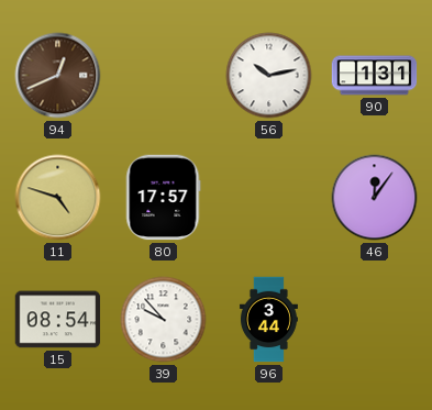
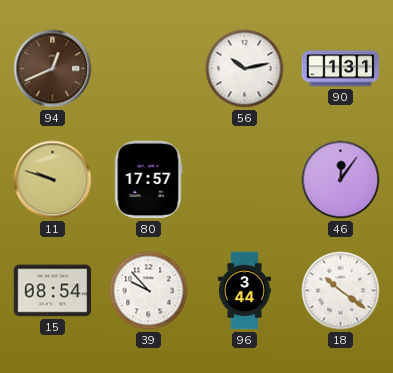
11: 4:48 -> 9:48 (53, 180)
18: none -> 10:21 (341, 291)
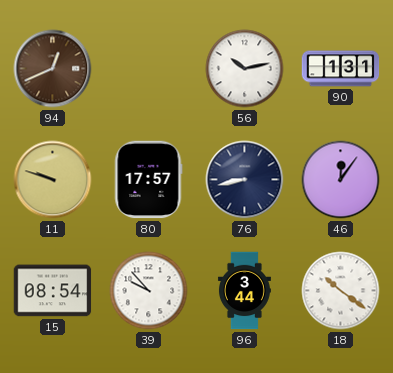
76: none -> 8:43 (245, 180)
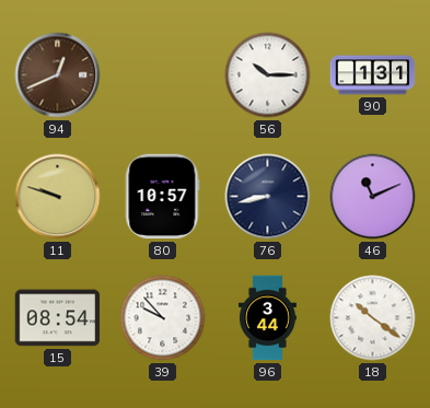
56: 10:13 -> 10:15 (268, 75)
80: 17:57 -> 10:57 (162, 197)
46: 12:06 -> 11:11 (373, 197)
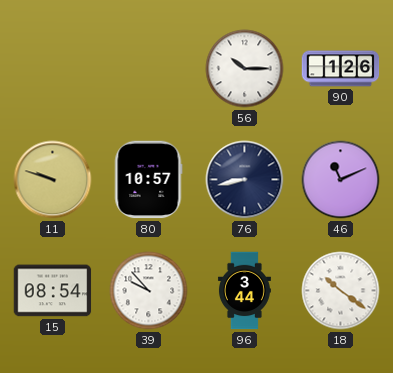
94: 12:41 -> none (58, 75)
90: 1:31 -> 1:26 (341, 69)
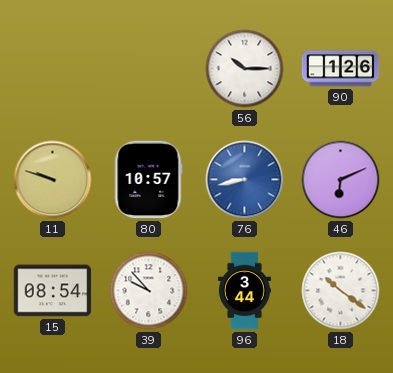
76 dial: navy -> blue (245, 180)
46: 11:11 -> 6:11 (341, 180)
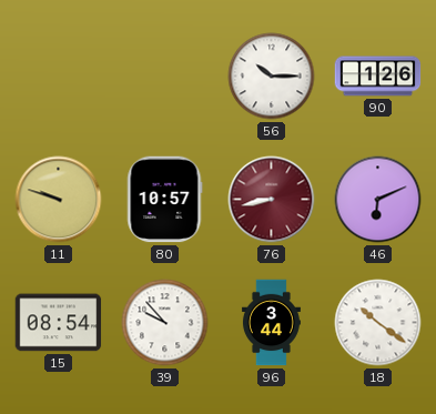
76 dial: blue -> burgundy (272, 200)
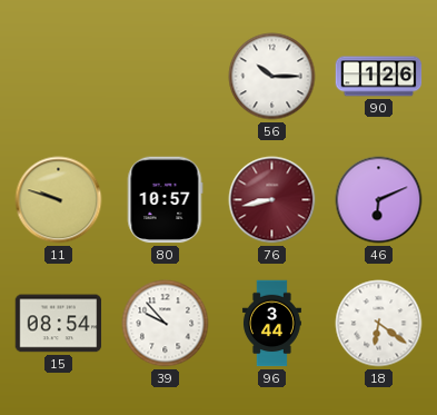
18: 10:21 -> 6:21 (379, 324)
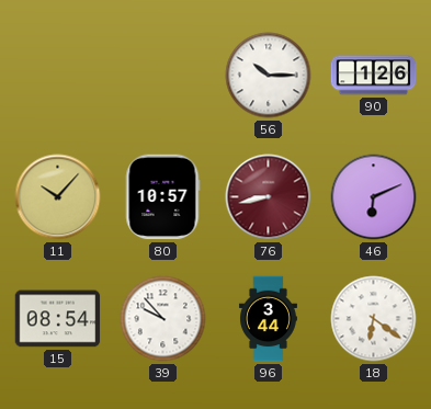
11: 9:48 -> 10:07 (58, 197)
